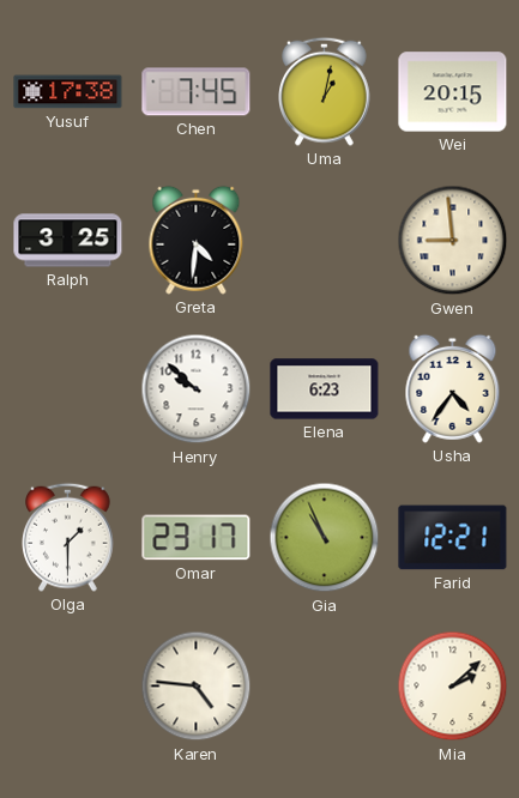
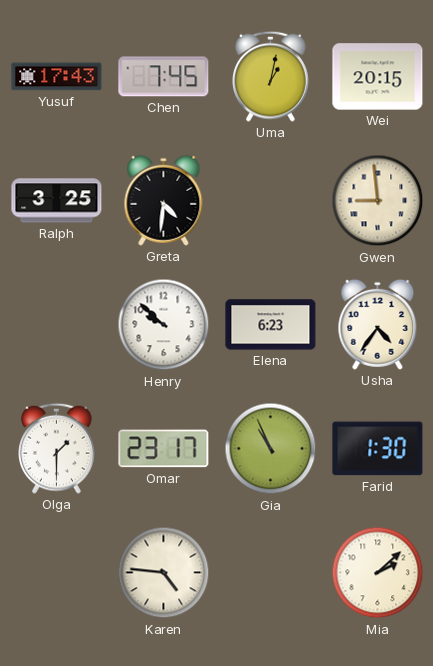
Yusuf: 17:38 -> 17:43 (57, 77)
Farid: 12:21 -> 1:30 (378, 449)
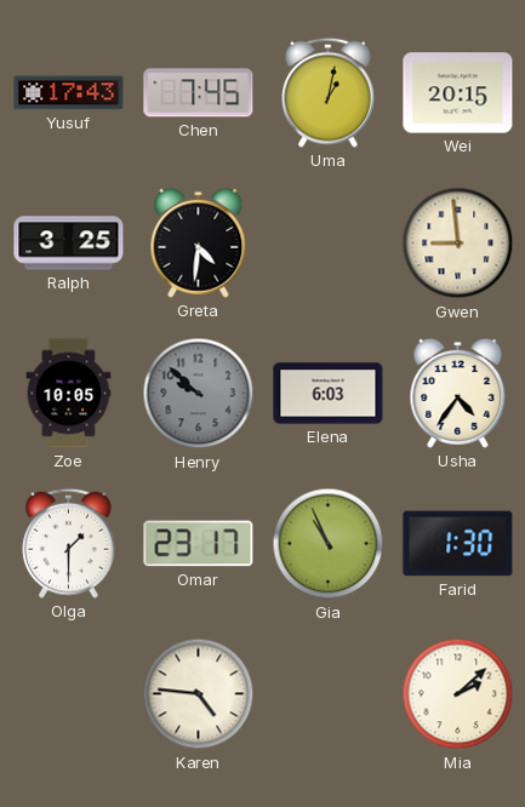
Zoe: none -> 10:05 (69, 394)
Henry dial: white -> grey (199, 394)
Elena: 6:23 -> 6:03 (329, 394)
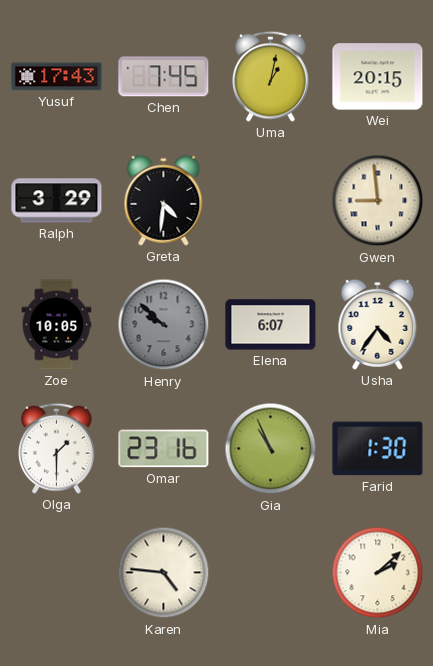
Ralph: 3:25 -> 3:29 (57, 201)
Elena: 6:03 -> 6:07 (271, 325)
Omar: 23:17 -> 23:16 (164, 449)
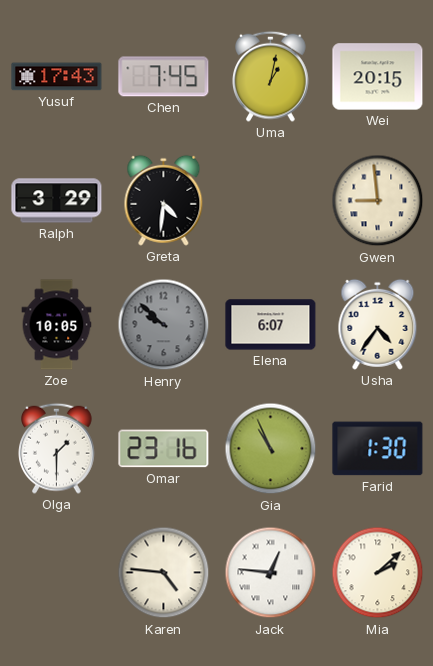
Jack: none -> 12:46 (271, 573)
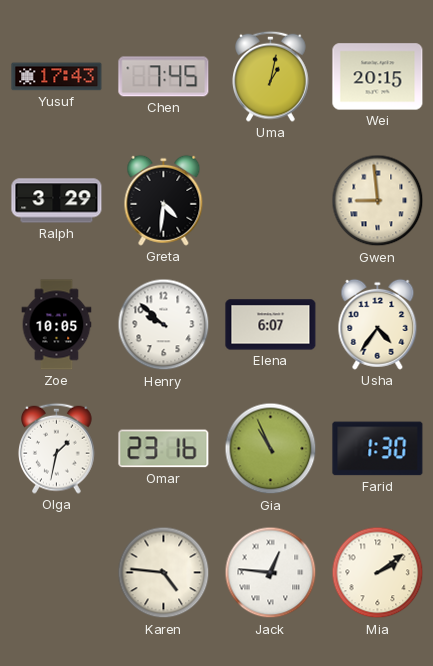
Henry dial: grey -> white (164, 325)
Olga: 1:30 -> 1:32 (57, 448)
Mia: 2:08 -> 2:09 (378, 573)
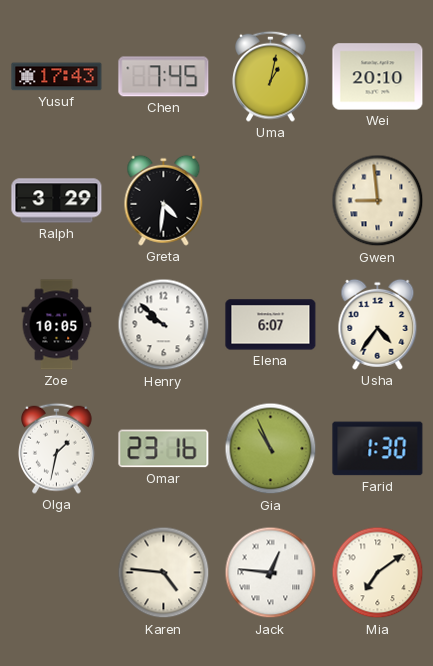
Wei: 20:15 -> 20:10 (378, 77)
Mia: 2:09 -> 7:09 (378, 573)
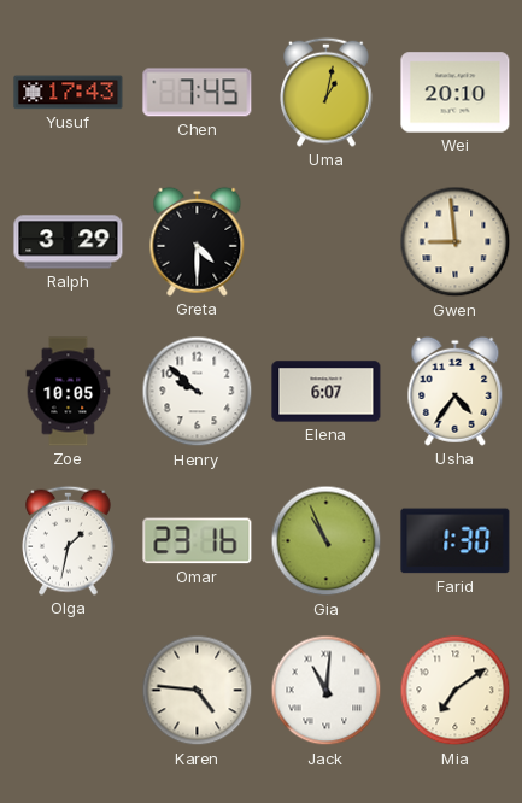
Greta: 4:31 -> 4:30 (198, 241)
Jack: 12:46 -> 11:01 (327, 691)
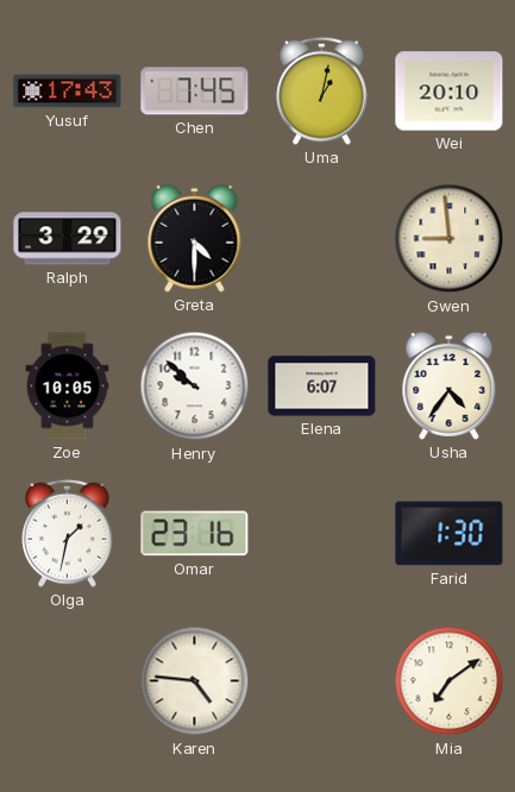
Gia: 10:56 -> none (327, 541)
Jack: 11:01 -> none (327, 691)
